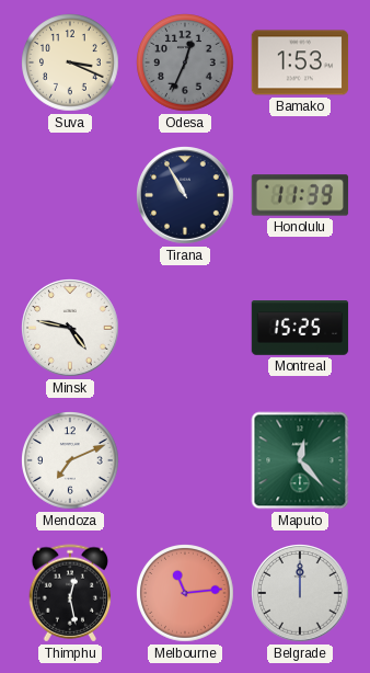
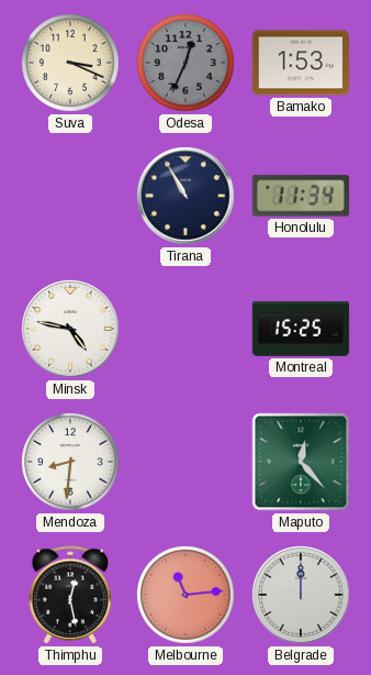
Honolulu: 11:39 -> 11:34 (301, 196)
Mendoza: 7:11 -> 8:31 (70, 462)
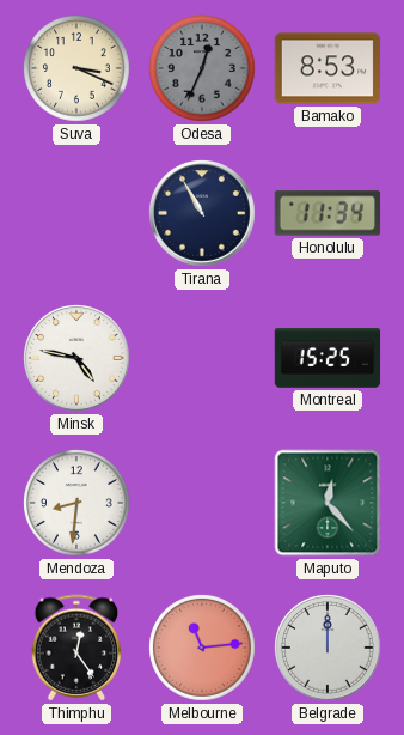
Bamako: 1:53 -> 8:53 (328, 68)
Thimphu: 12:28 -> 12:24 (76, 648)
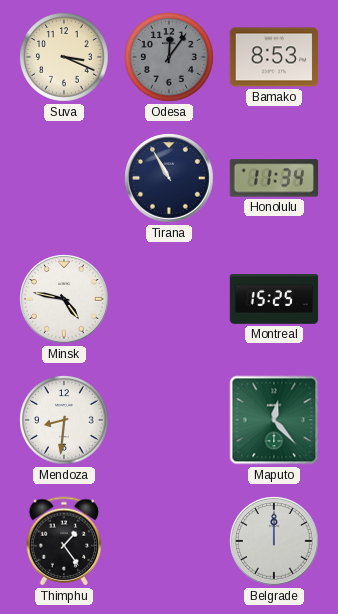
Odesa: 12:34 -> 12:06 (169, 57)
Thimphu: 12:24 -> 1:24 (64, 541)
Melbourne: 11:14 -> none (202, 648)
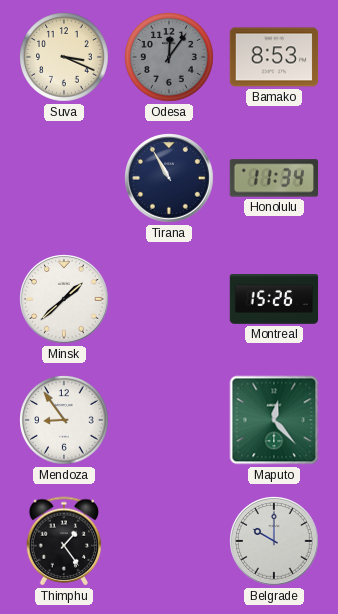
Minsk: 4:47 -> 1:38 (64, 299)
Montreal: 15:25 -> 15:26 (274, 299)
Mendoza: 8:31 -> 8:54 (64, 420)
Belgrade: 12:00 -> 10:00 (274, 541)
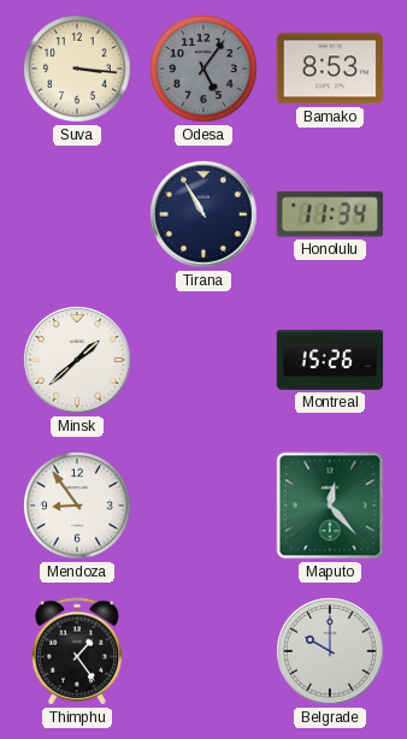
Suva: 3:19 -> 3:16 (77, 69)
Odesa: 12:06 -> 5:06 (203, 69)
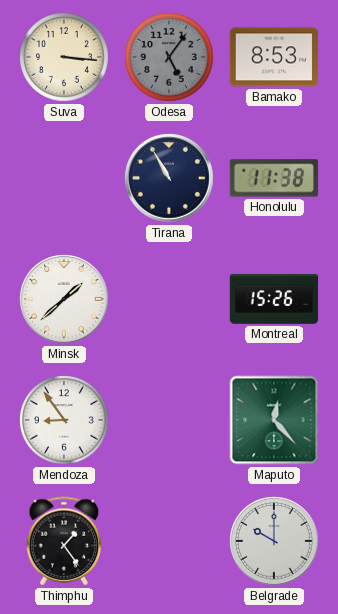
Honolulu: 11:34 -> 11:38 (274, 178)
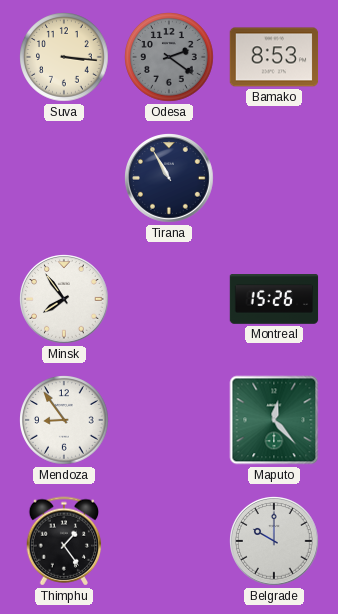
Odesa: 5:06 -> 2:21 (169, 57)
Honolulu: 11:38 -> none (274, 178)
Minsk: 1:38 -> 7:54 (64, 299)
